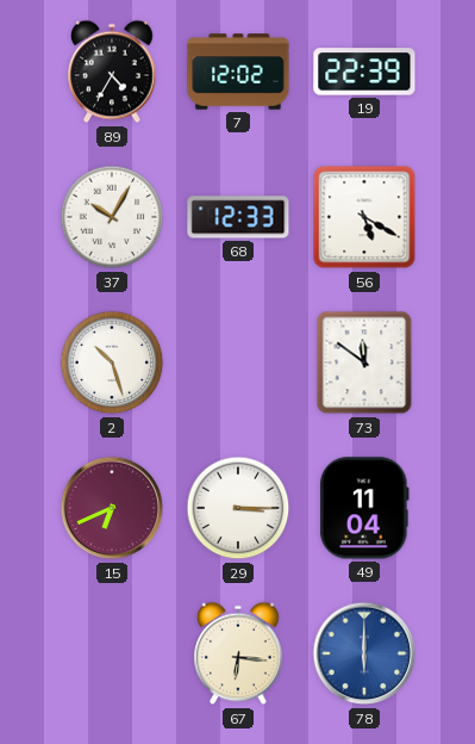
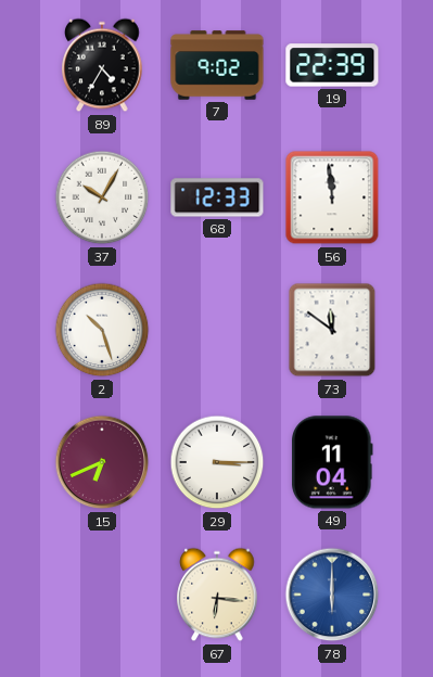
7: 12:02 -> 9:02 (217, 65)
56: 5:20 -> 11:59 (332, 197)
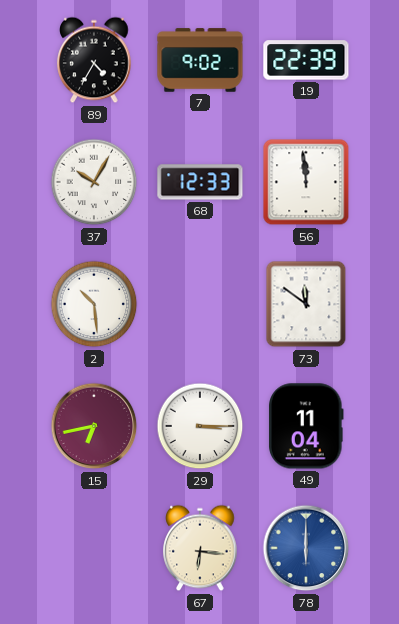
2: 10:27 -> 10:29 (94, 304)
15: 6:41 -> 6:43 (94, 426)
